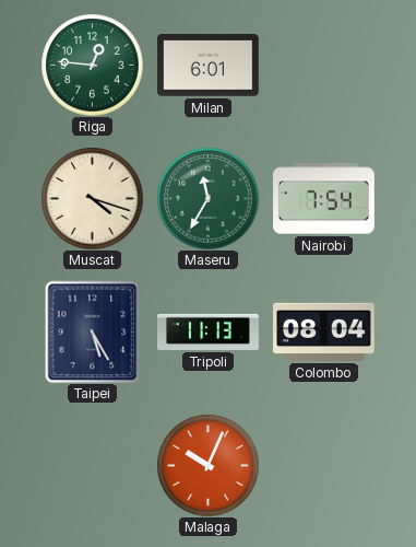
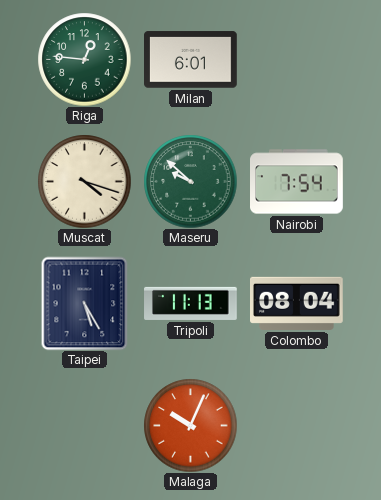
Maseru: 11:35 -> 9:52 (190, 181)
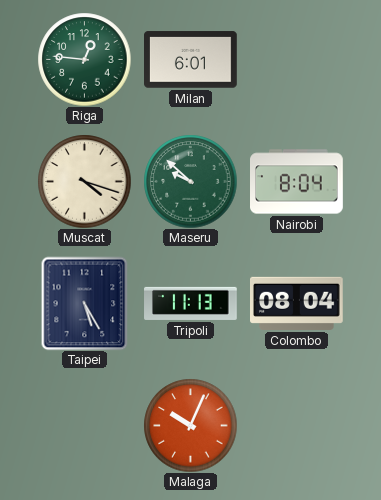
Nairobi: 7:54 -> 8:04 (297, 182)
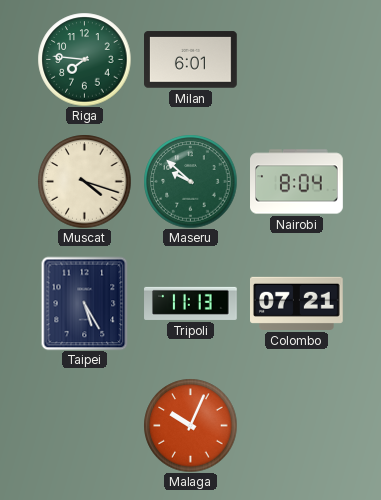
Riga: 12:46 -> 7:46 (84, 59)
Colombo: 08:04 -> 07:21 (297, 303)
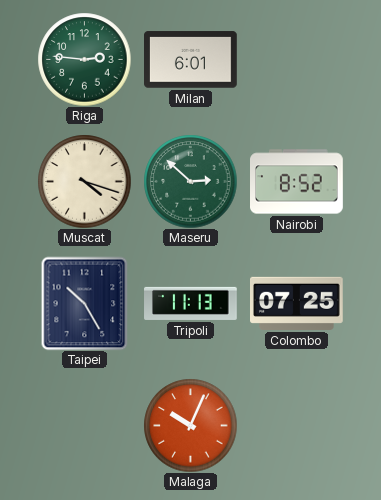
Riga: 7:46 -> 2:46 (84, 59)
Maseru: 9:52 -> 2:52 (190, 181)
Nairobi: 8:04 -> 8:52 (297, 182)
Taipei: 5:25 -> 10:25 (85, 303)
Colombo: 07:21 -> 07:25 (297, 303)
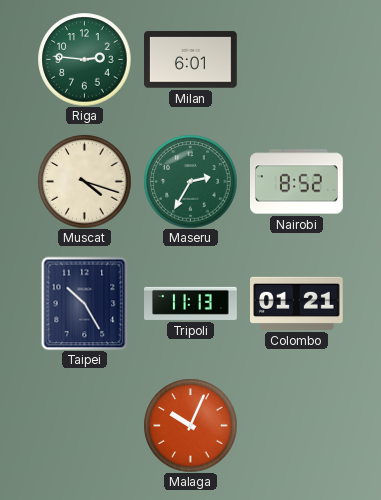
Maseru: 2:52 -> 2:35 (190, 181)
Colombo: 07:25 -> 01:21 (297, 303)
